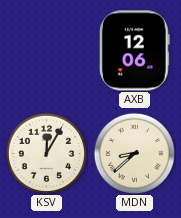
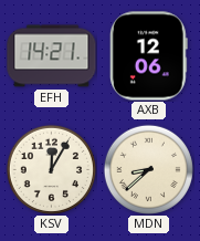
EFH: none -> 14:21 (52, 56)
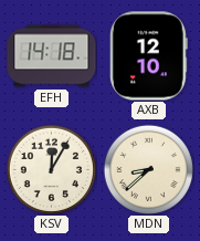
EFH: 14:21 -> 14:18 (52, 56)
AXB: 12:06 -> 12:10 (148, 56)
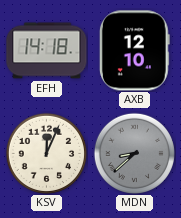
KSV: 12:05 -> 12:04 (46, 153)
MDN dial: cream -> grey (134, 153)
